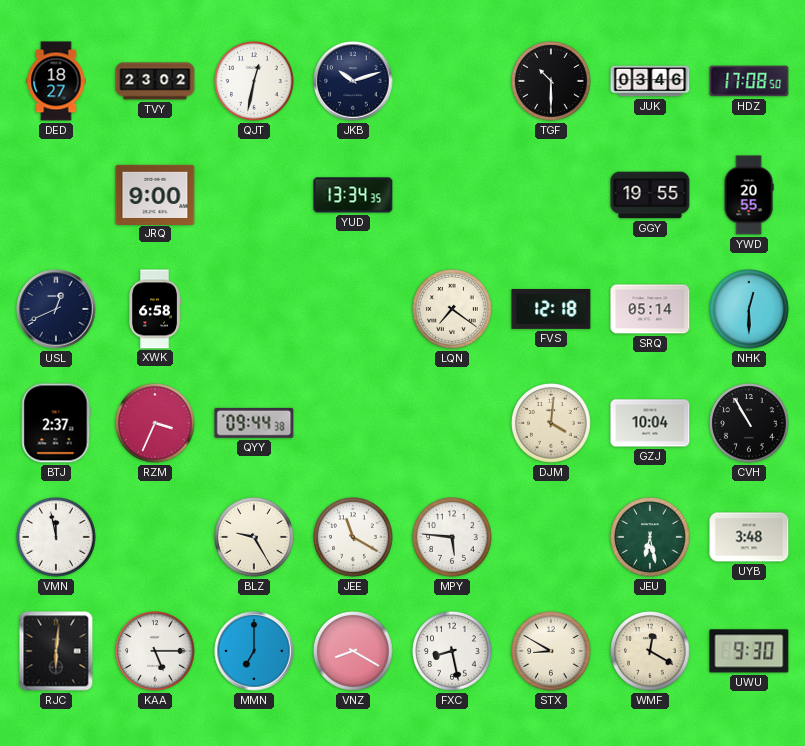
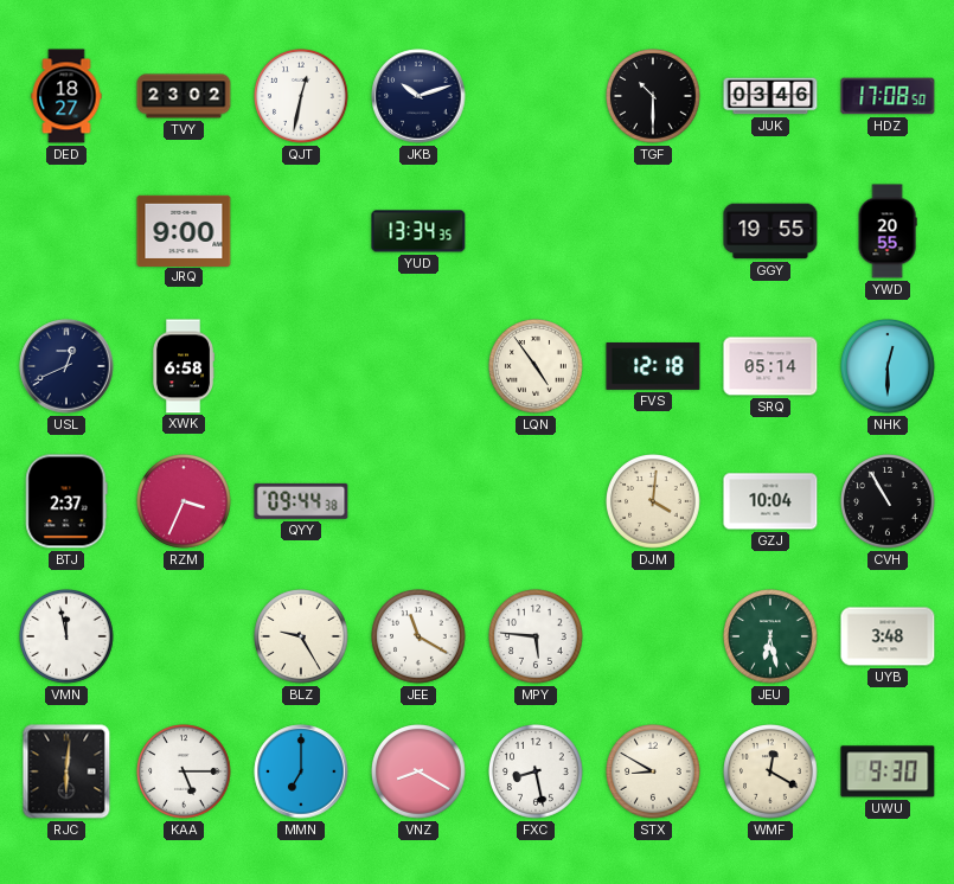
LQN: 7:21 -> 4:54 (536, 366)
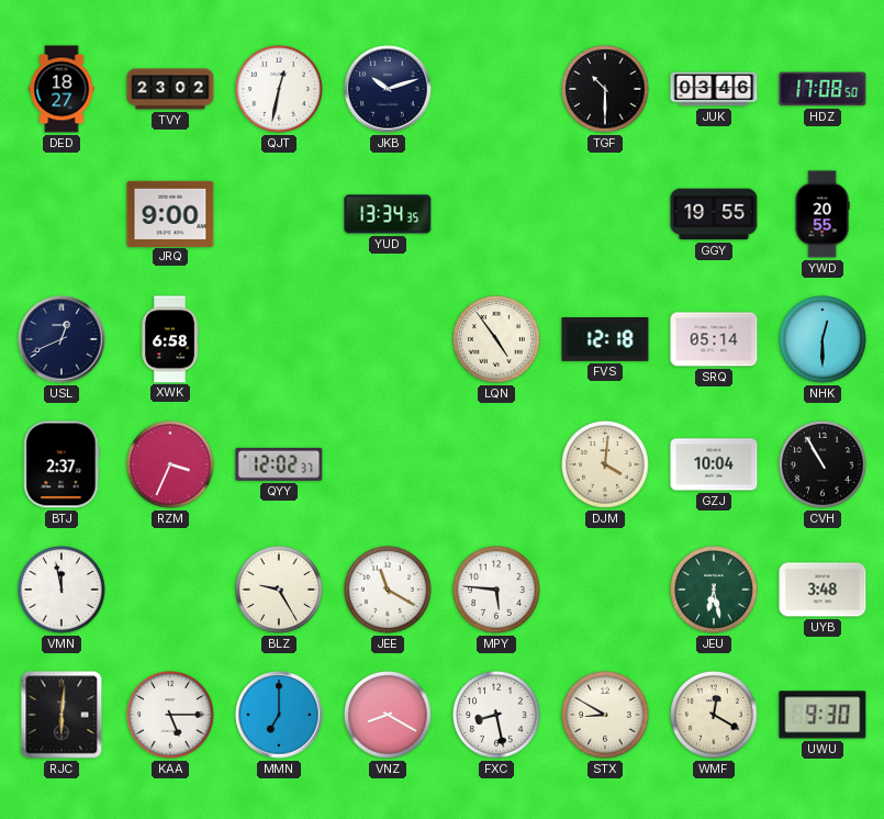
QYY: 09:44 -> 12:02 (279, 464)
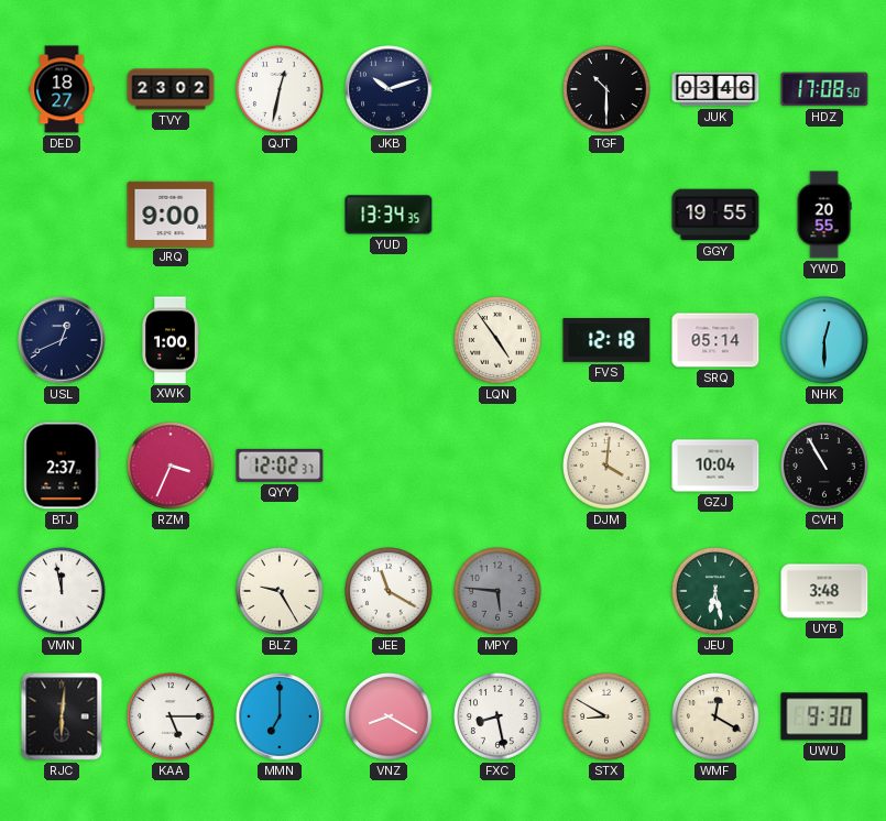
XWK: 6:58 -> 1:00 (171, 340)
MPY dial: white -> grey (497, 591)
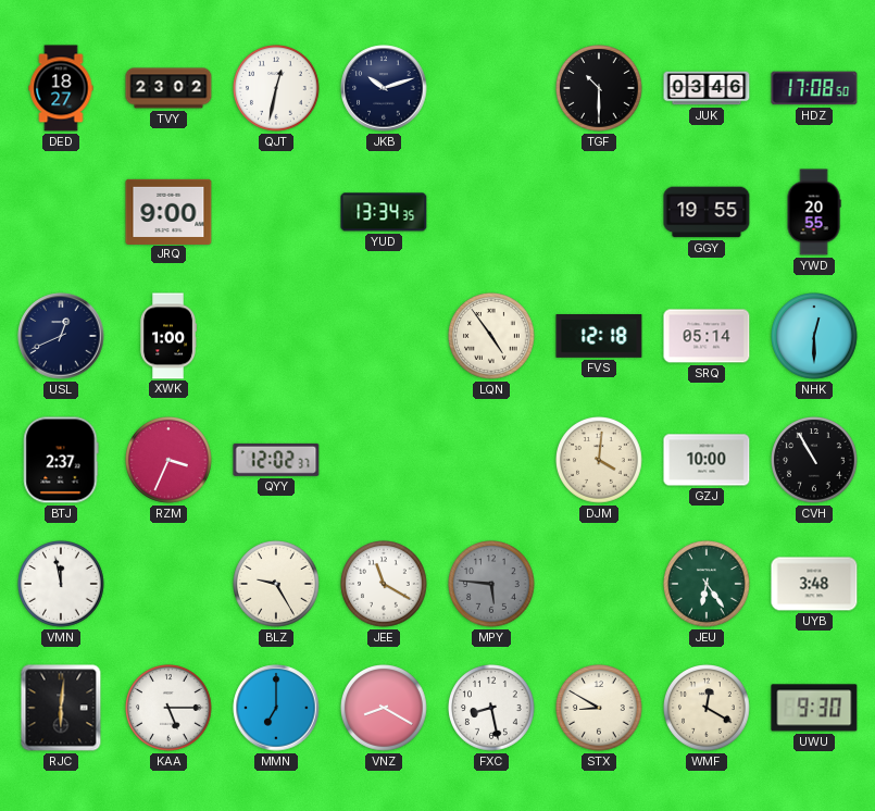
GZJ: 10:04 -> 10:00 (707, 460)
JEU: 6:28 -> 6:24 (707, 584)
